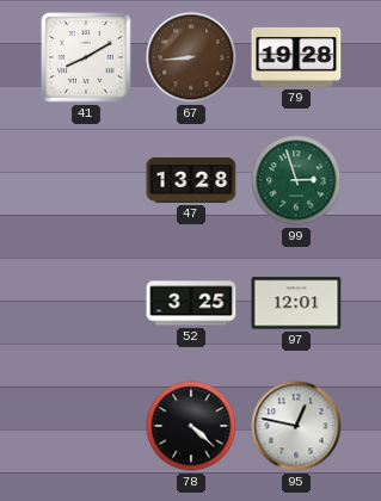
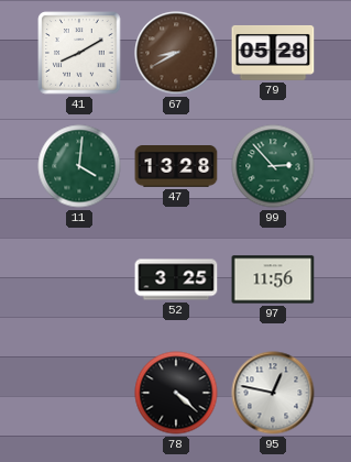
67: 8:44 -> 8:40 (176, 53)
79: 19:28 -> 05:28 (273, 53)
11: none -> 4:01 (79, 166)
99: 2:57 -> 2:53 (273, 166)
97: 12:01 -> 11:56 (273, 279)
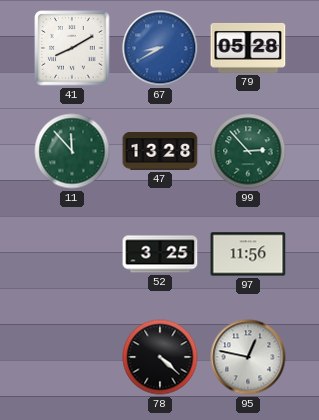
67 dial: brown -> blue (160, 48)
11: 4:01 -> 11:53 (72, 151)
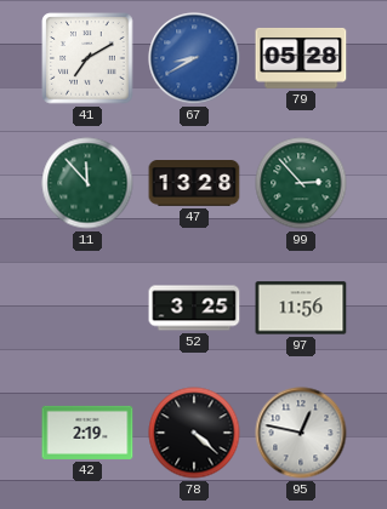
41: 8:10 -> 7:10 (87, 58)
42: none -> 2:19 (87, 433)
